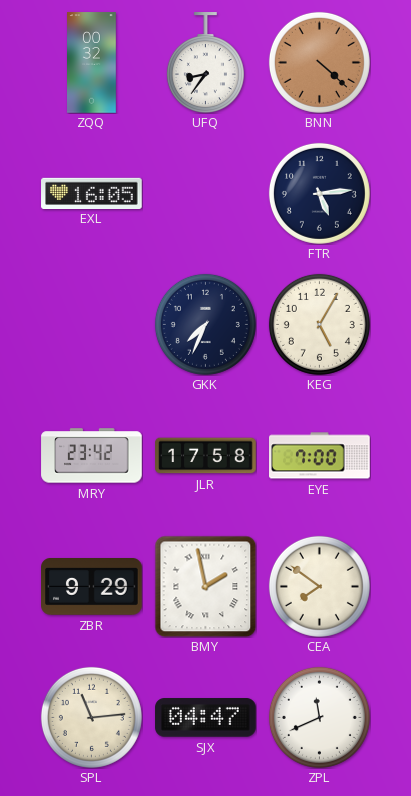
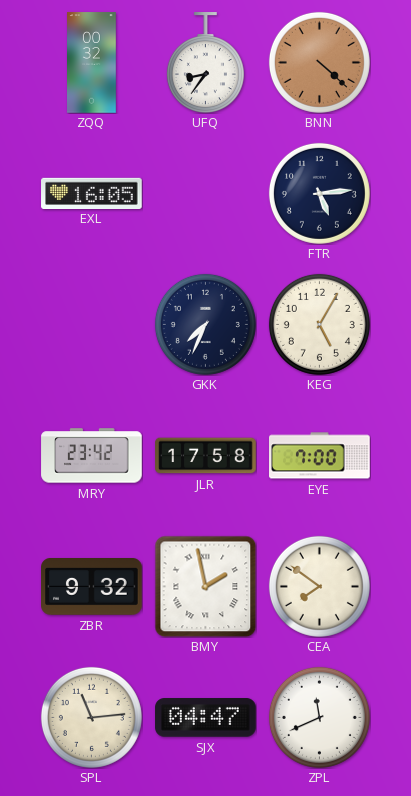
ZBR: 9:29 -> 9:32 (92, 587)
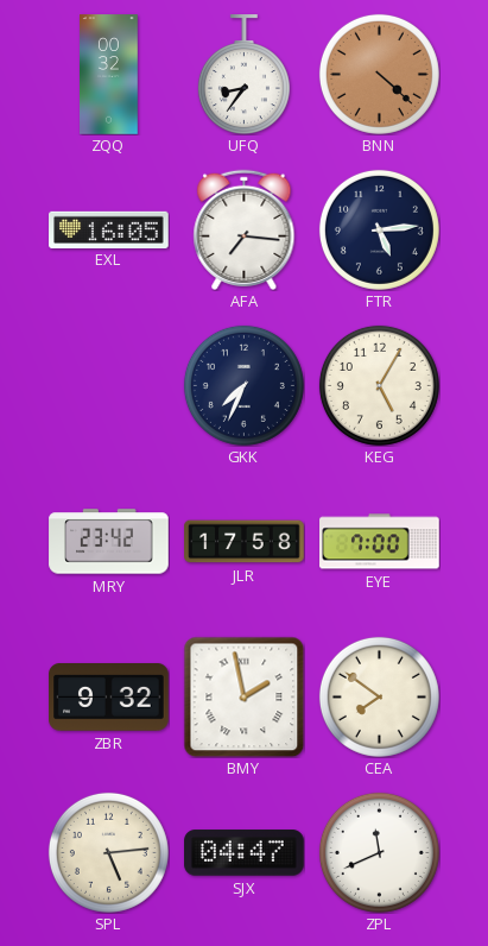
AFA: none -> 7:16 (245, 229)
SPL: 11:14 -> 5:14 (108, 852)
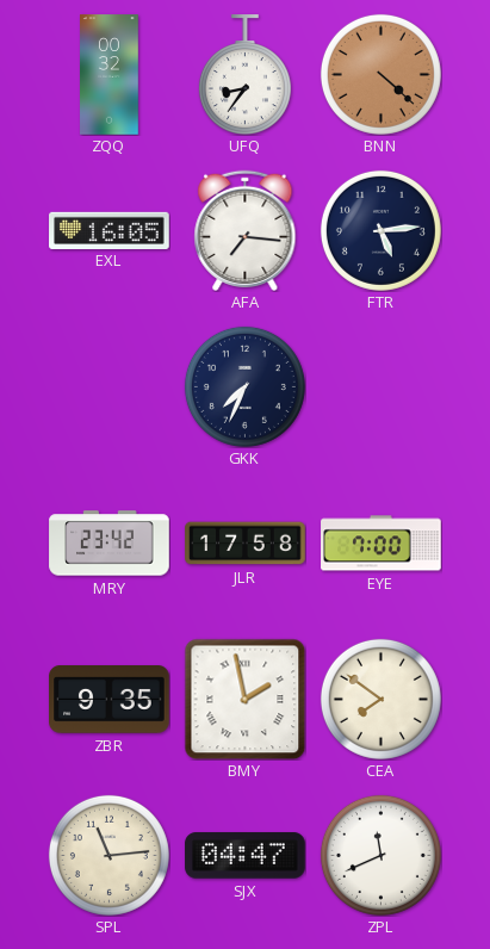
KEG: 5:05 -> none (379, 385)
ZBR: 9:32 -> 9:35 (110, 700)
SPL: 5:14 -> 11:14 (108, 855)
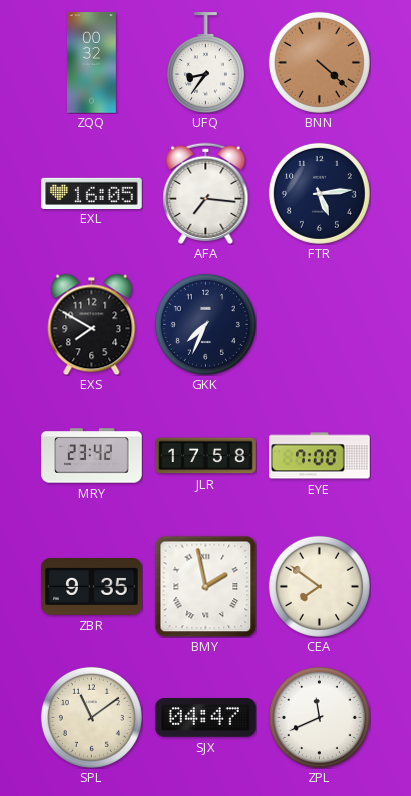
EXS: none -> 7:50 (92, 324)
SPL: 11:14 -> 11:09 (91, 717)
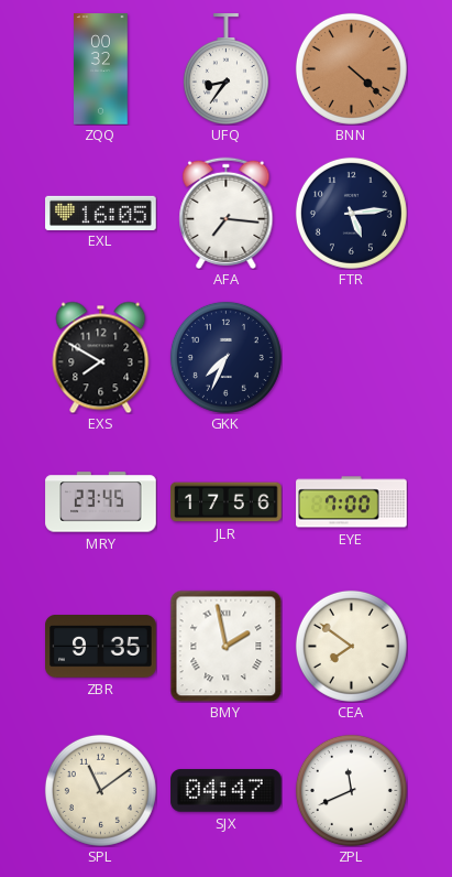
MRY: 23:42 -> 23:45 (101, 502)
JLR: 17:58 -> 17:56 (227, 502)
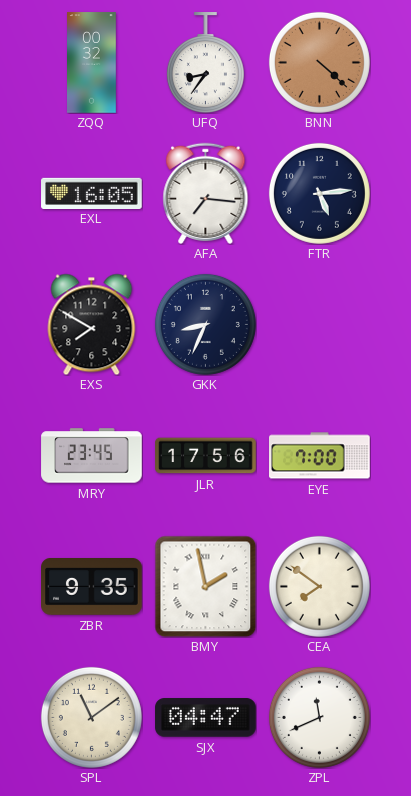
GKK: 7:34 -> 8:34 (205, 324)
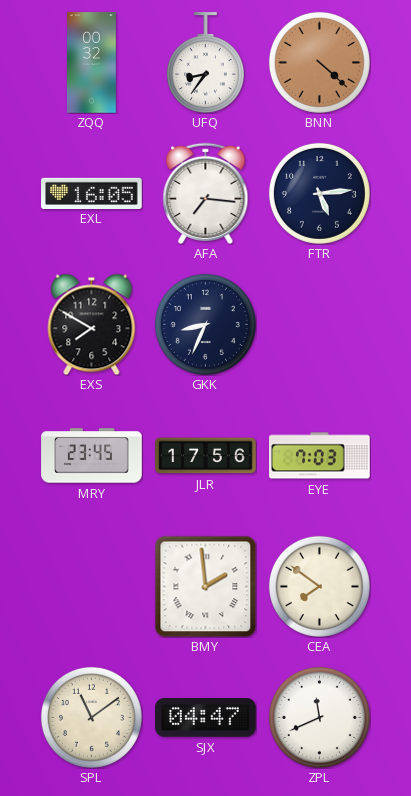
EYE: 7:00 -> 7:03 (320, 456)
ZBR: 9:35 -> none (92, 587)
BMY: 1:58 -> 1:59 (205, 586)
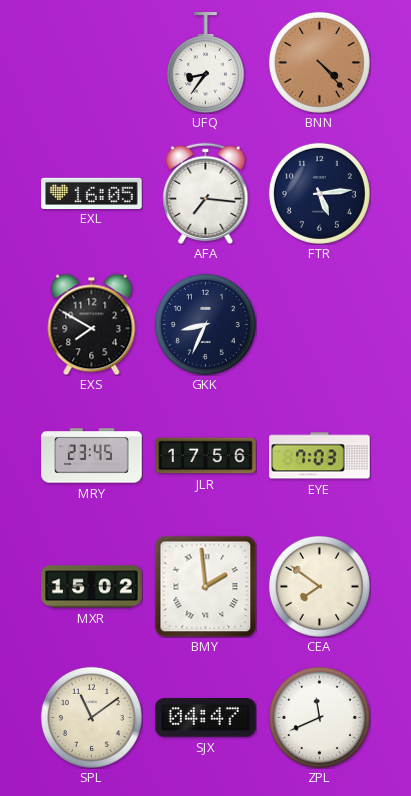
ZQQ: 00:32 -> none (92, 63)
BNN: 4:22 -> 4:23 (319, 62)
MXR: none -> 15:02 (92, 587)
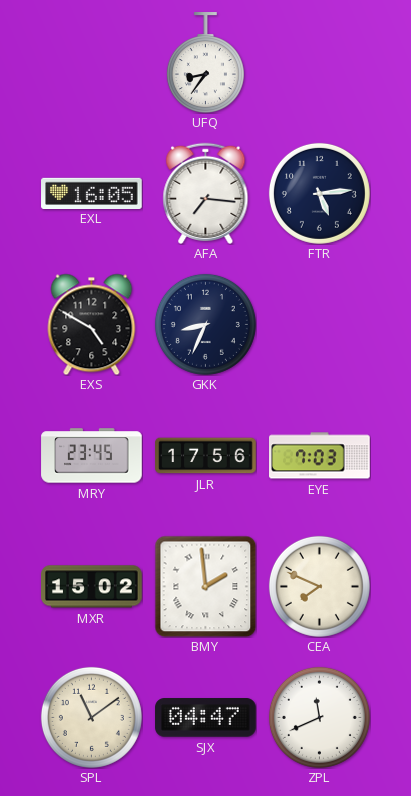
BNN: 4:23 -> none (319, 62)
EXS: 7:50 -> 4:50 (92, 324)
CEA: 7:51 -> 7:49 (319, 586)
